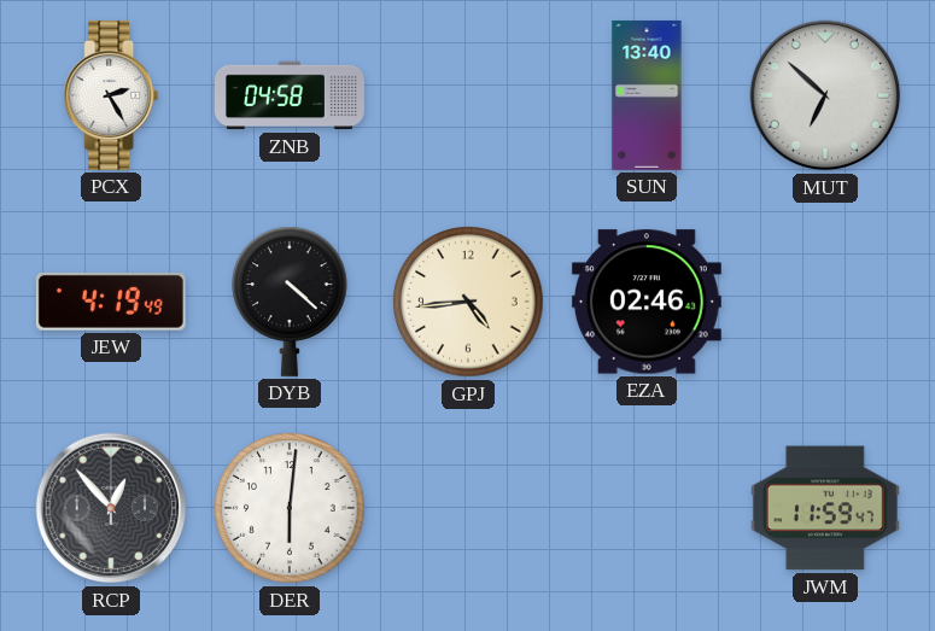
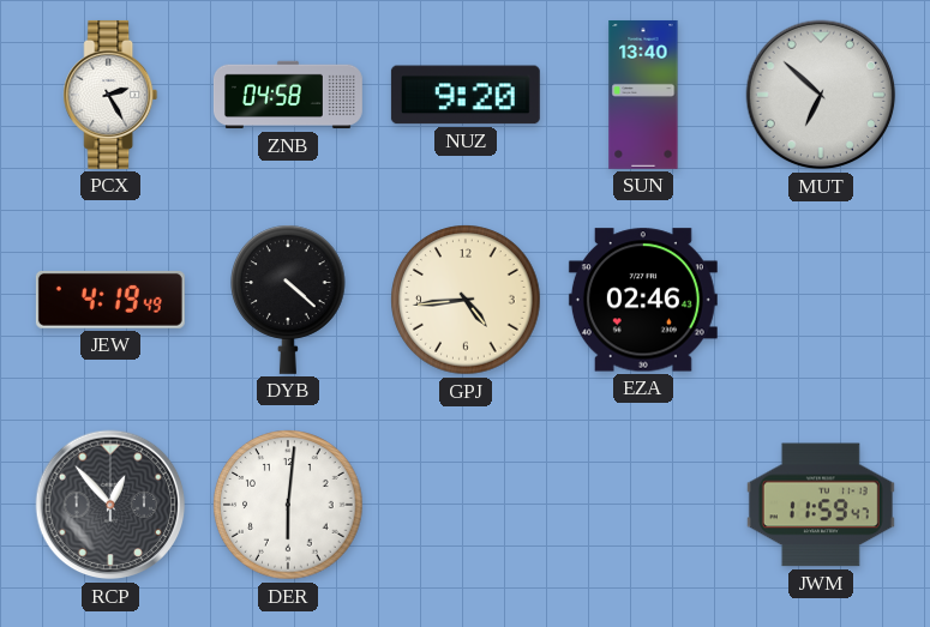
NUZ: none -> 9:20 (466, 95)
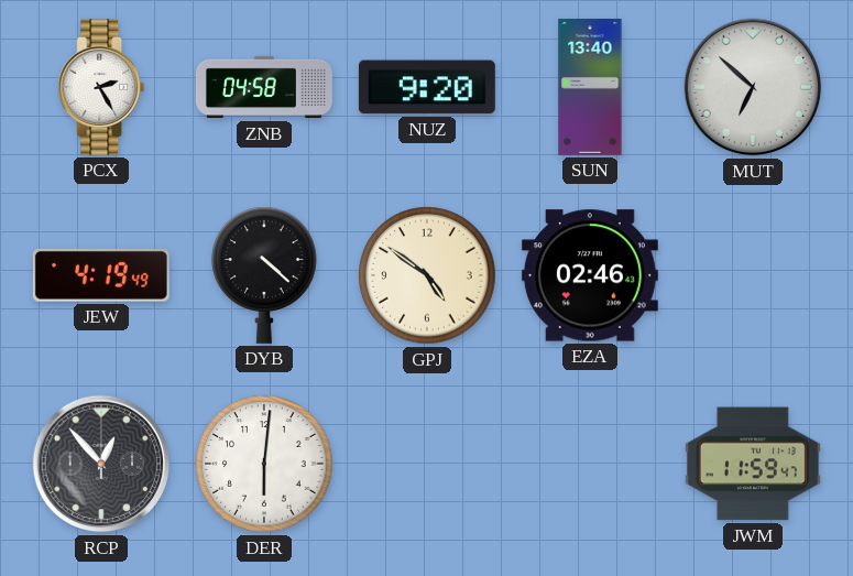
GPJ: 4:44 -> 4:51 (427, 275)
